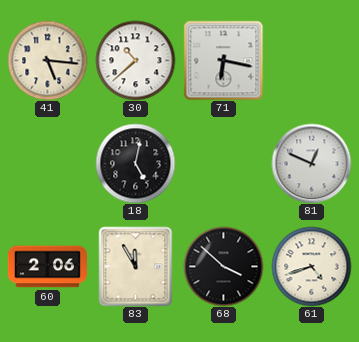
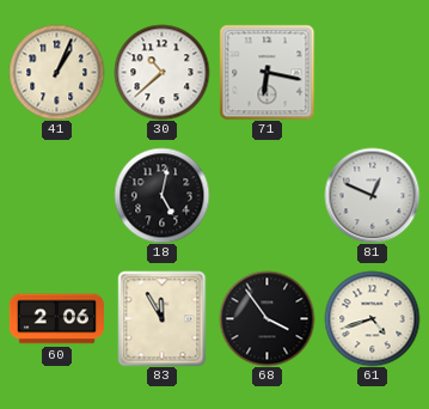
41: 5:16 -> 1:04 (56, 72)
68: 3:52 -> 3:54 (266, 318)
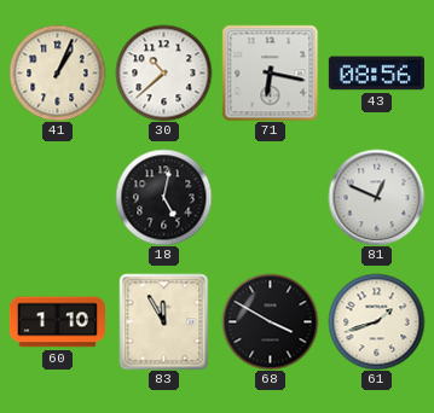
43: none -> 08:56 (376, 74)
60: 2:06 -> 1:10 (57, 322)
68: 3:54 -> 3:50 (270, 321)
61: 4:42 -> 1:42 (376, 321)
